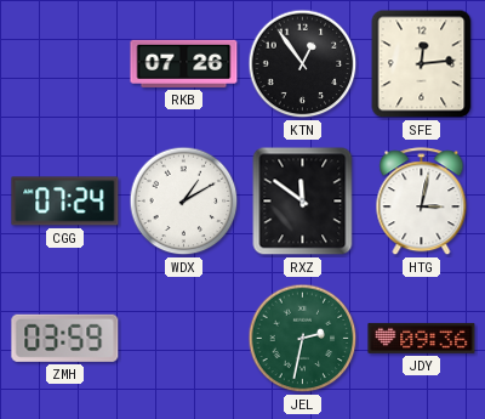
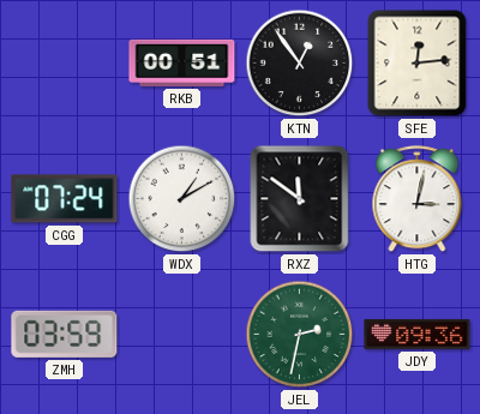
RKB: 07:26 -> 00:51 (182, 62)
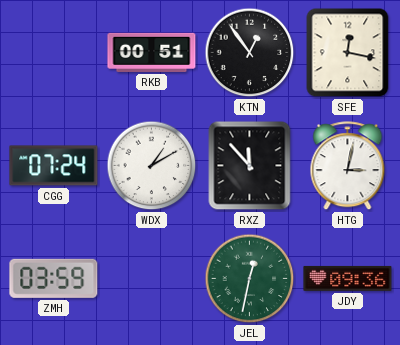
SFE: 12:14 -> 12:17 (348, 53)
RXZ: 11:51 -> 11:53 (250, 166)
JEL: 2:32 -> 12:32 (250, 279)
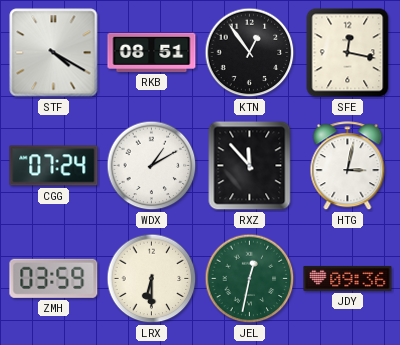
STF: none -> 4:20 (54, 53)
RKB: 00:51 -> 08:51 (152, 52)
LRX: none -> 6:30 (152, 279)
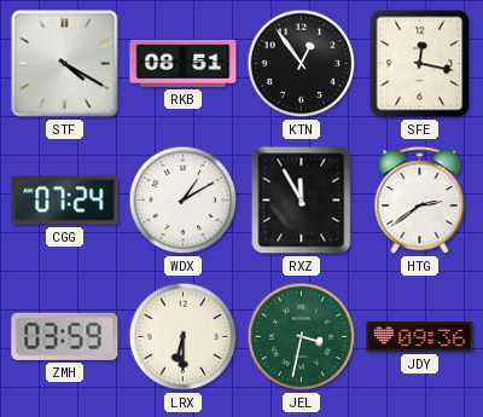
RXZ: 11:53 -> 11:55 (302, 201)
HTG: 3:02 -> 2:39 (420, 201)
JEL: 12:32 -> 3:32 (302, 337)
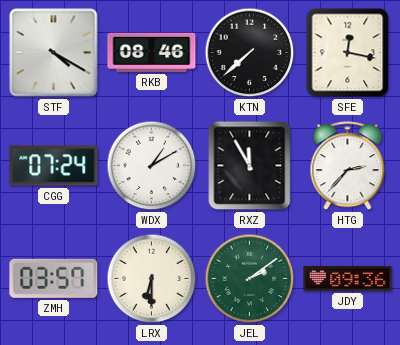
RKB: 08:51 -> 08:46 (152, 52)
KTN: 12:54 -> 7:38 (250, 53)
HTG: 2:39 -> 2:37 (348, 166)
ZMH: 03:59 -> 03:57 (54, 278)
JEL: 3:32 -> 2:09 (250, 279)
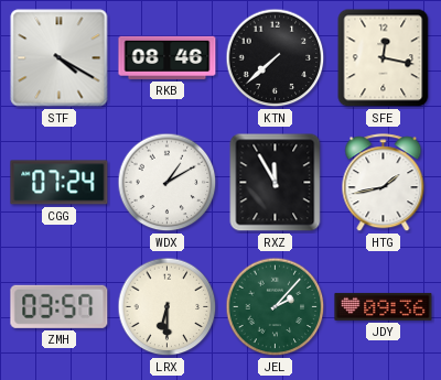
HTG: 2:37 -> 1:43 (384, 183)
JEL: 2:09 -> 2:07 (276, 307)
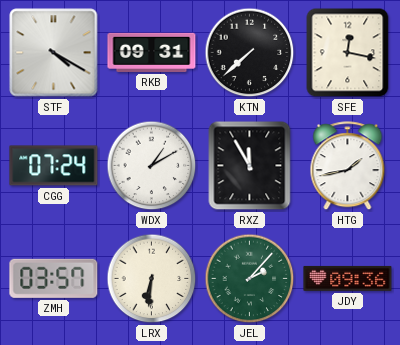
RKB: 08:46 -> 09:31 (152, 52)
LRX: 6:30 -> 6:31 (152, 279)
